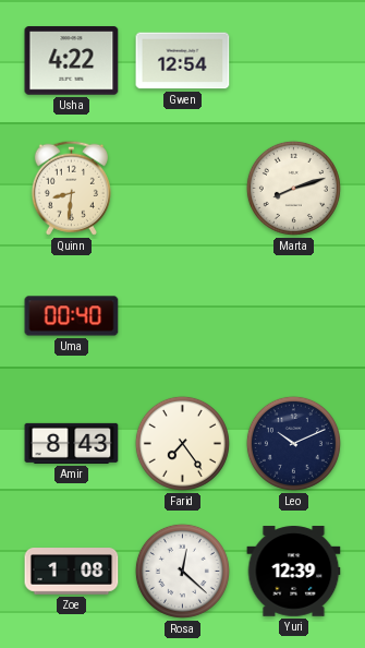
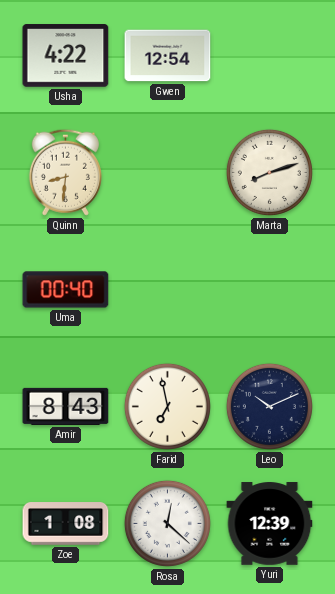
Farid: 7:24 -> 6:58 (167, 406)
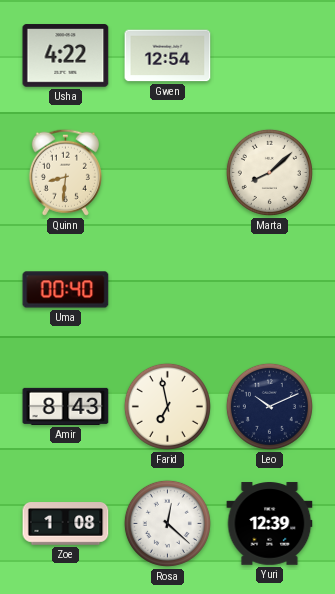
Marta: 8:12 -> 8:08 (269, 172)
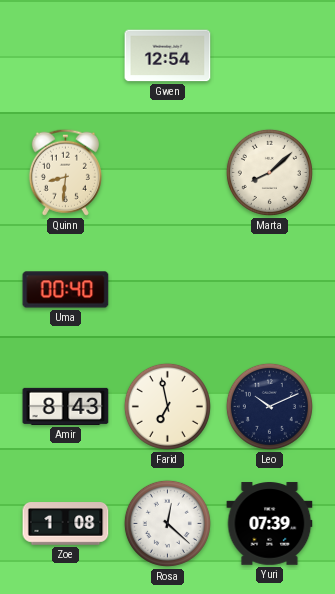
Usha: 4:22 -> none (66, 56)
Yuri: 12:39 -> 07:39 (270, 524)
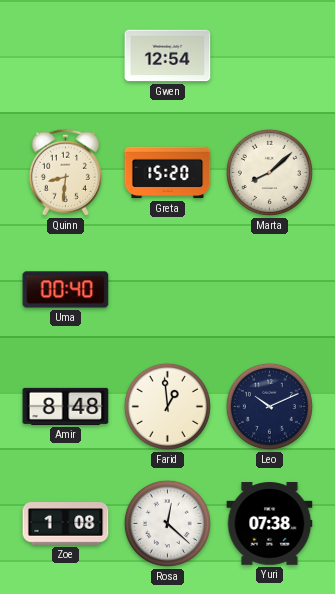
Greta: none -> 15:20 (168, 173)
Amir: 8:43 -> 8:48 (66, 406)
Farid: 6:58 -> 12:59 (167, 406)
Yuri: 07:39 -> 07:38 (270, 524)
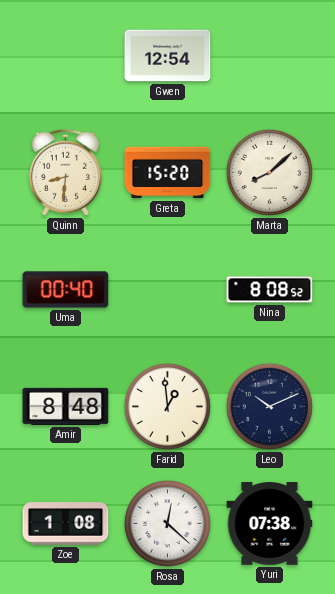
Nina: none -> 8:08 (270, 290)
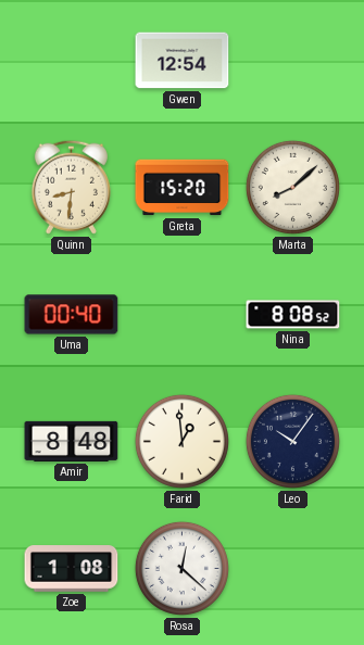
Leo: 10:11 -> 10:06 (292, 441)
Yuri: 07:38 -> none (270, 524)
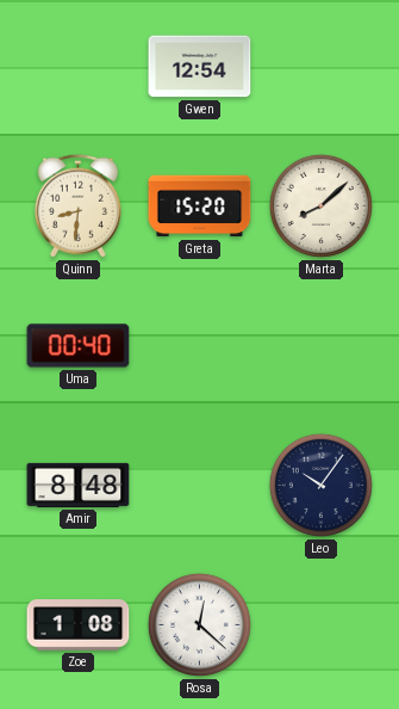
Nina: 8:08 -> none (293, 315)
Farid: 12:59 -> none (181, 441)
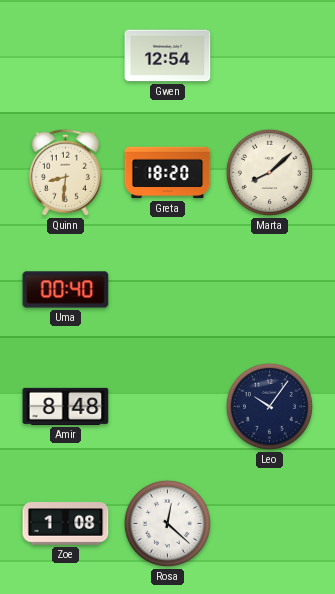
Greta: 15:20 -> 18:20 (168, 173)
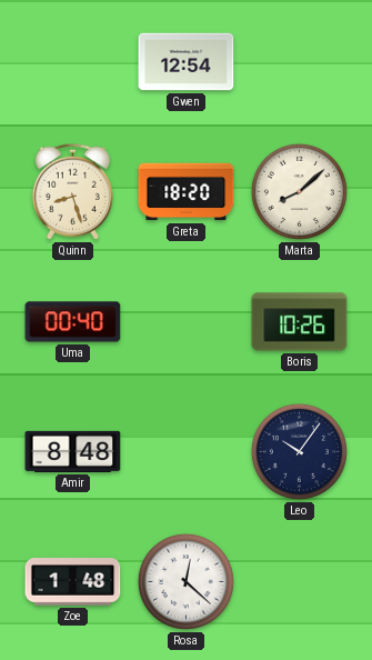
Quinn: 8:31 -> 8:27 (72, 191)
Boris: none -> 10:26 (300, 322)
Zoe: 1:08 -> 1:48 (73, 582)
